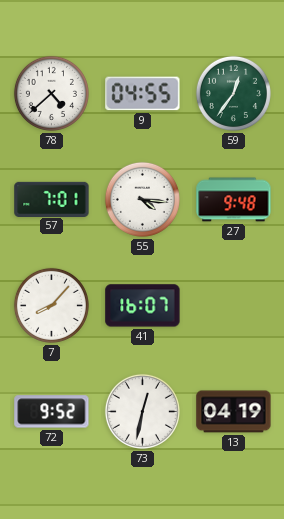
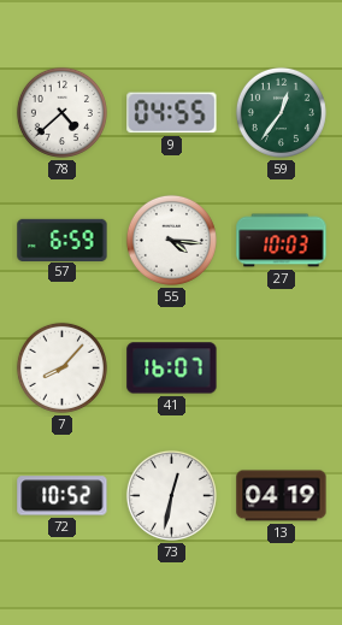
57: 7:01 -> 6:59 (63, 240)
27: 9:48 -> 10:03 (282, 241)
72: 9:52 -> 10:52 (63, 496)
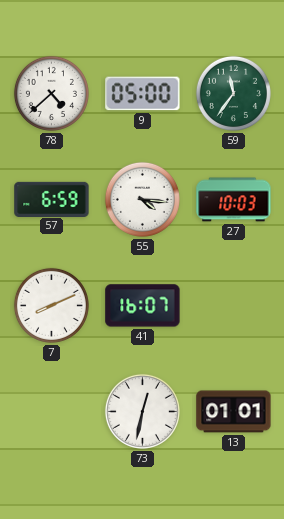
9: 04:55 -> 05:00 (143, 94)
59: 12:36 -> 11:36 (233, 93)
7: 8:07 -> 8:11 (51, 305)
72: 10:52 -> none (63, 496)
13: 04:19 -> 01:01 (234, 412)
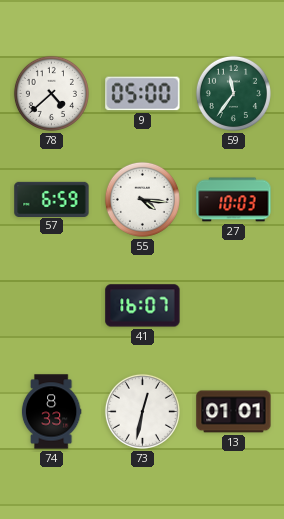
7: 8:11 -> none (51, 305)
74: none -> 8:33 (51, 412)
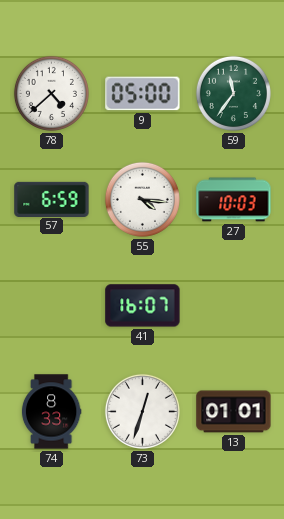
73: 12:32 -> 12:33 (142, 411)
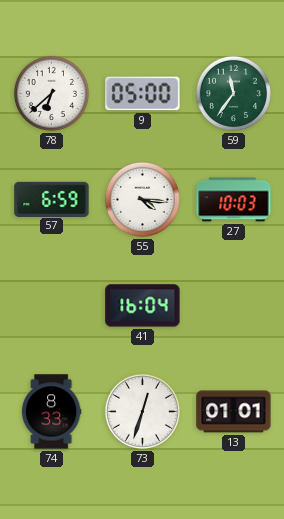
78: 4:38 -> 6:38 (51, 93)
41: 16:07 -> 16:04 (143, 306)
